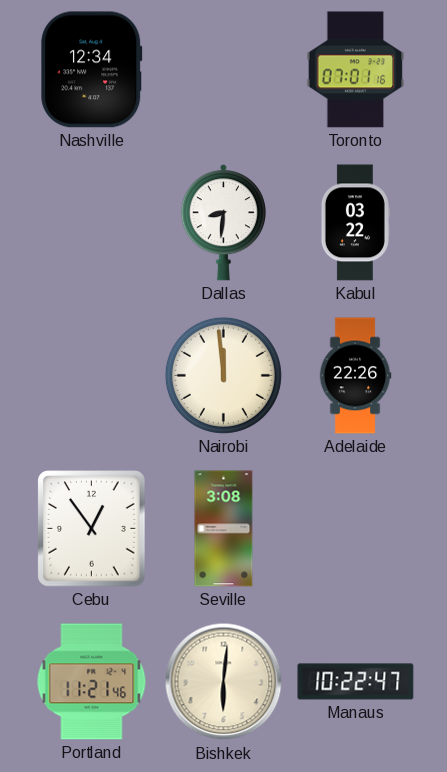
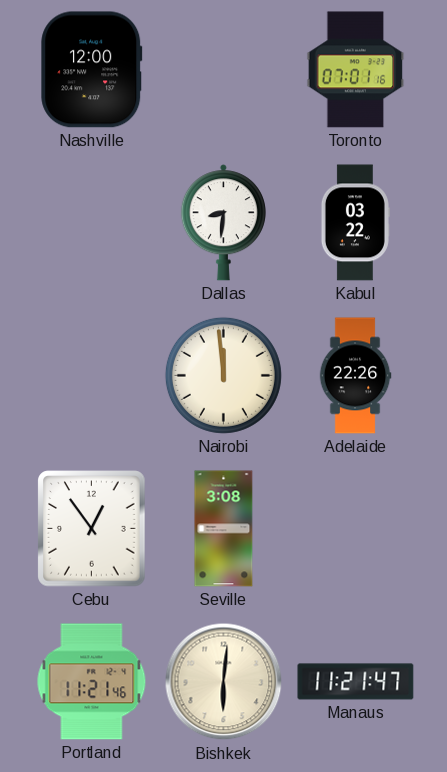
Nashville: 12:34 -> 12:00 (92, 70)
Manaus: 10:22 -> 11:21 (356, 682)
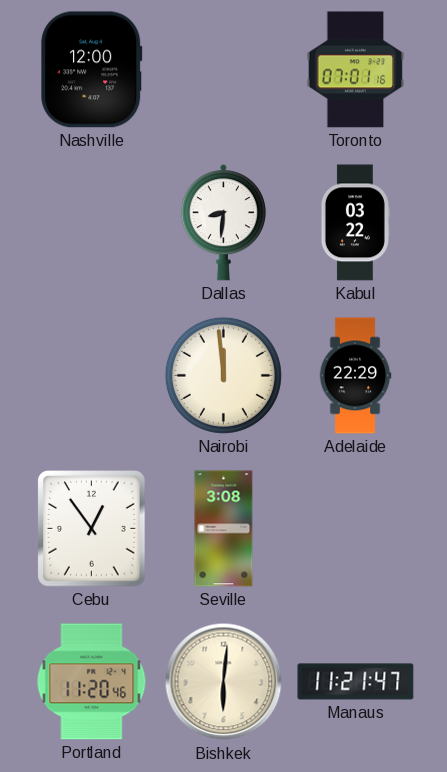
Adelaide: 22:26 -> 22:29 (355, 376)
Portland: 11:21 -> 11:20 (92, 682)
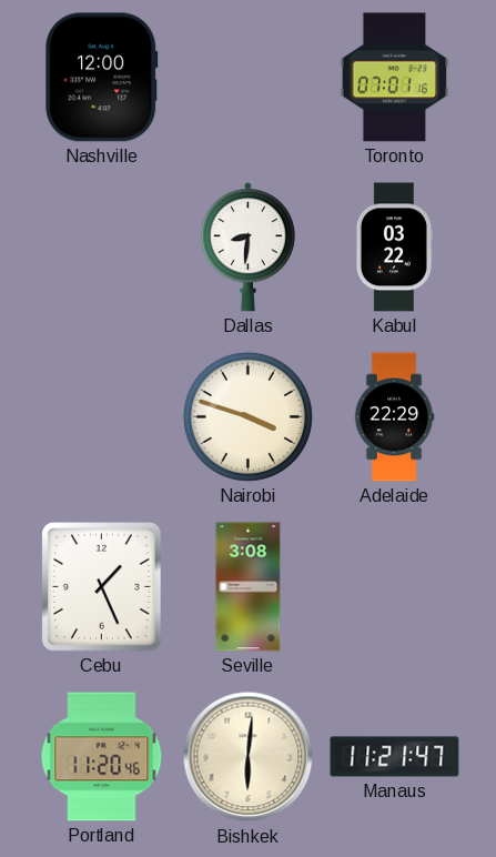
Nairobi: 11:59 -> 3:48 (247, 416)
Cebu: 12:54 -> 1:26 (102, 587)
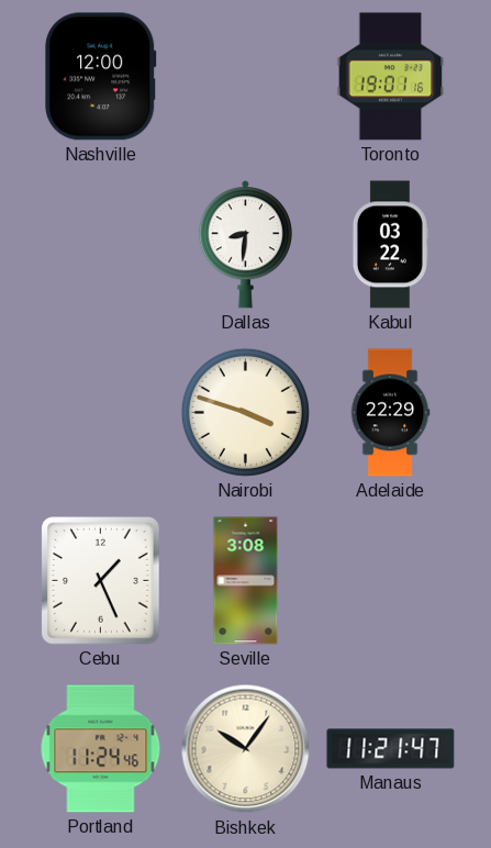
Toronto: 07:01 -> 19:01 (391, 77)
Portland: 11:20 -> 11:24 (101, 749)
Bishkek: 6:01 -> 10:06 (246, 749)
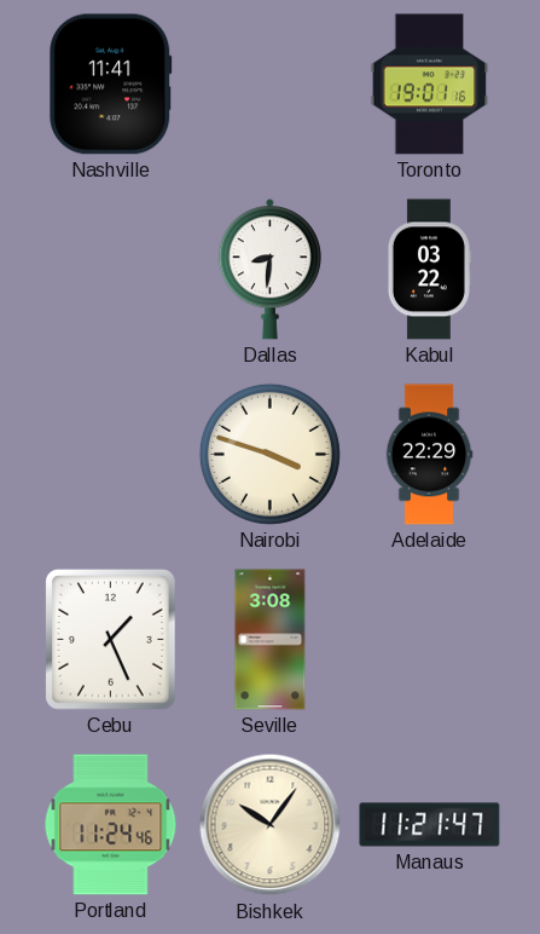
Nashville: 12:00 -> 11:41 (111, 85)
